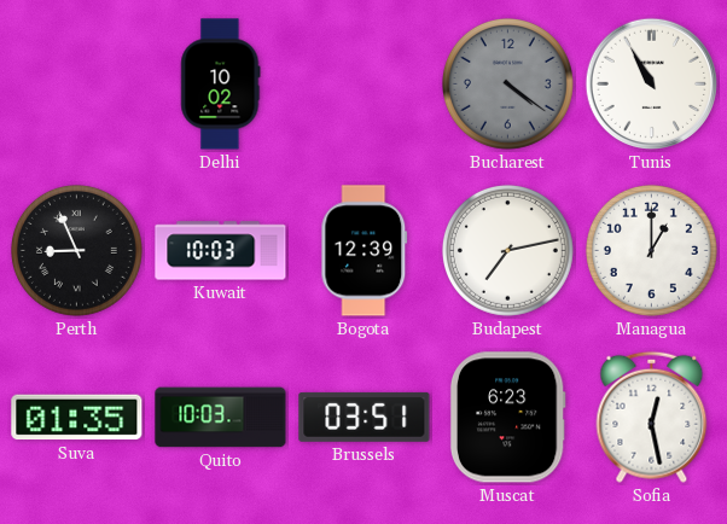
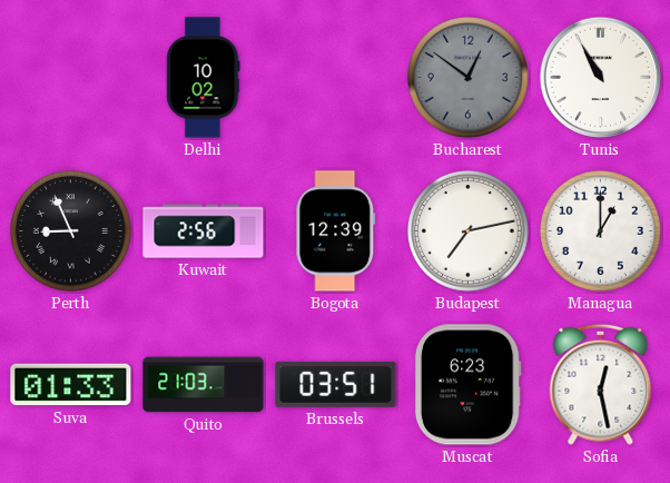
Bucharest: 4:21 -> 12:51 (467, 77)
Kuwait: 10:03 -> 2:56 (204, 231)
Suva: 01:35 -> 01:33 (71, 385)
Quito: 10:03 -> 21:03 (204, 385)
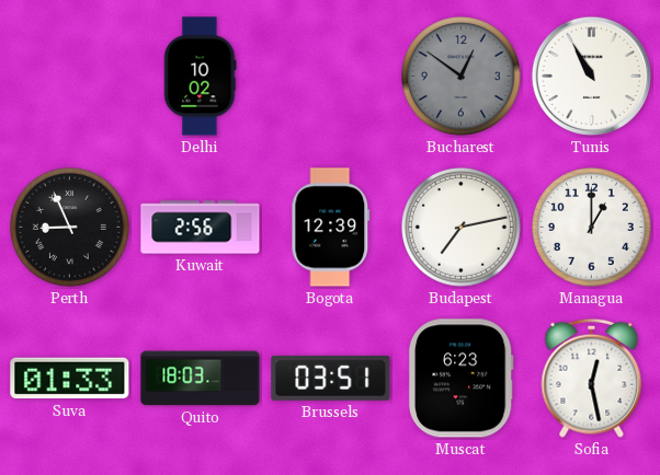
Quito: 21:03 -> 18:03 (201, 379)
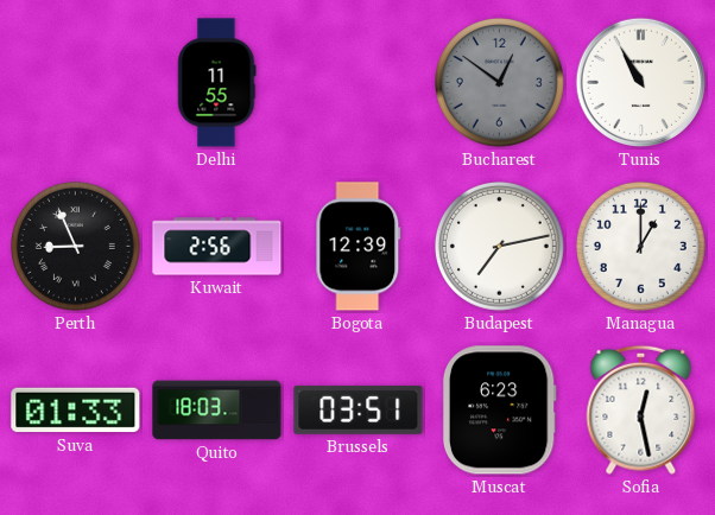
Delhi: 10:02 -> 11:55 (217, 83)
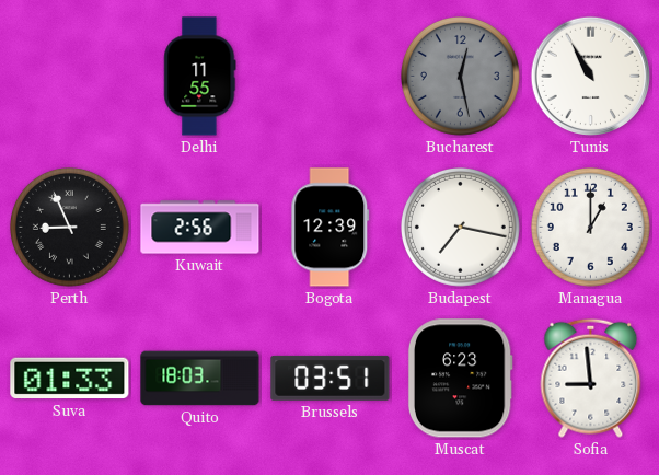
Bucharest: 12:51 -> 12:28 (460, 76)
Budapest: 7:13 -> 7:17 (460, 227)
Sofia: 12:28 -> 8:59 (591, 378)
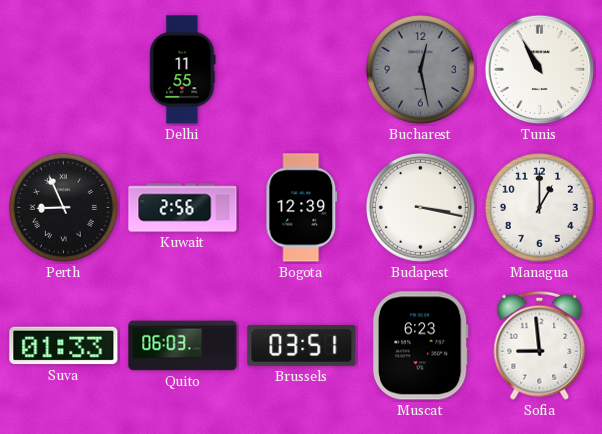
Budapest: 7:17 -> 3:17 (420, 207)
Quito: 18:03 -> 06:03 (183, 346)
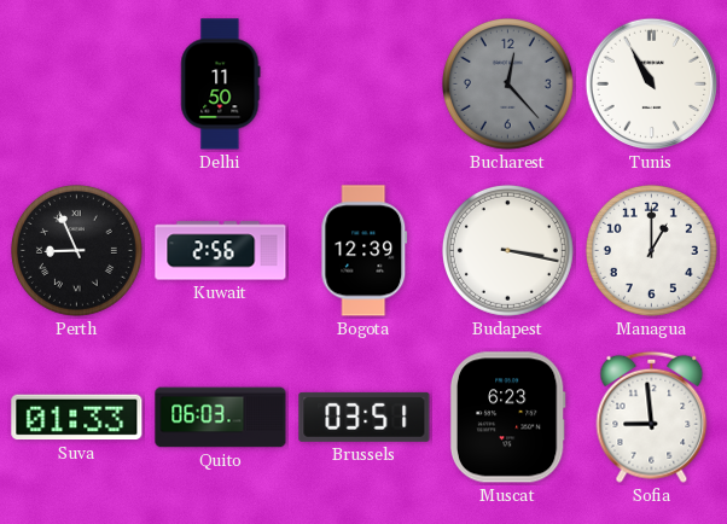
Delhi: 11:55 -> 11:50 (221, 85)
Bucharest: 12:28 -> 12:23 (507, 83)
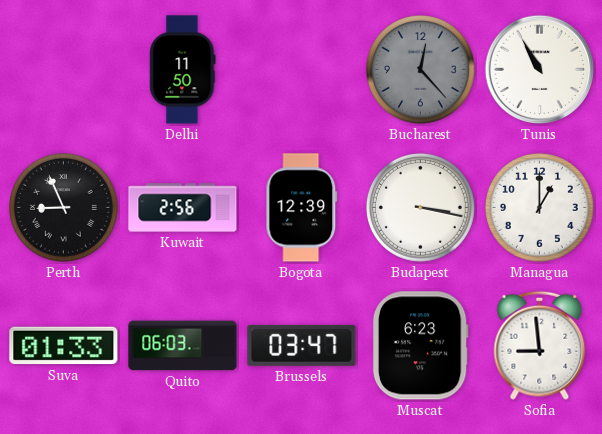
Brussels: 03:51 -> 03:47 (302, 345)
